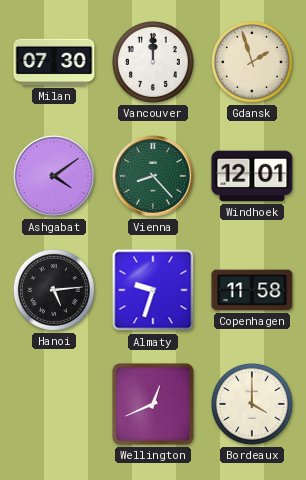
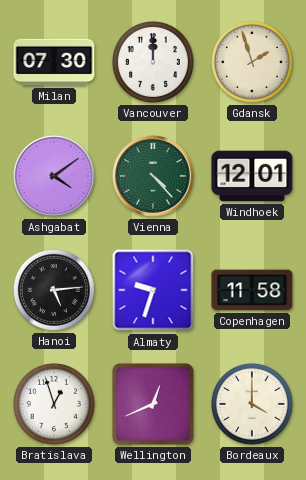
Vienna: 8:23 -> 4:23 (153, 176)
Bratislava: none -> 12:57 (54, 404)
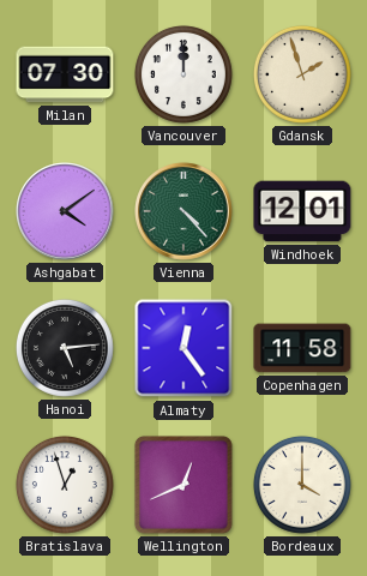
Almaty: 9:33 -> 12:24 (183, 348)
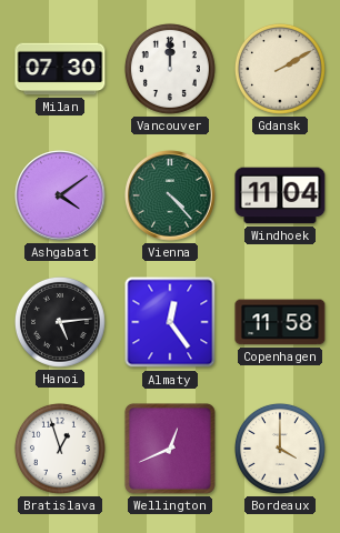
Gdansk: 1:57 -> 2:10 (280, 69)
Windhoek: 12:01 -> 11:04 (280, 195)
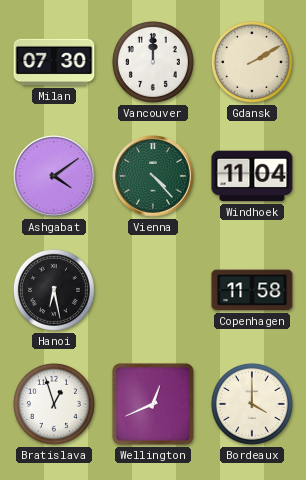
Hanoi: 5:14 -> 6:28 (54, 290)
Almaty: 12:24 -> none (170, 322)
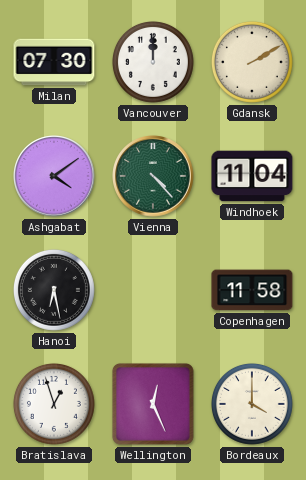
Wellington: 12:41 -> 12:26 (153, 404)
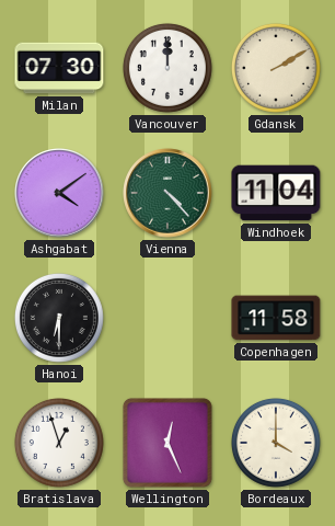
Hanoi: 6:28 -> 6:30 (59, 318)
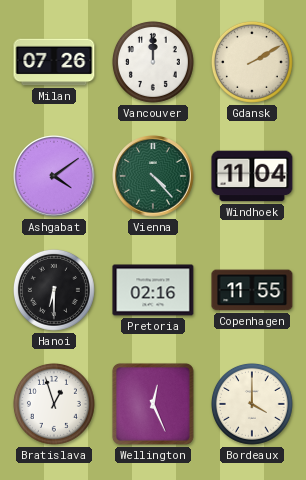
Milan: 07:30 -> 07:26 (54, 62)
Pretoria: none -> 02:16 (153, 290)
Copenhagen: 11:58 -> 11:55 (252, 290)
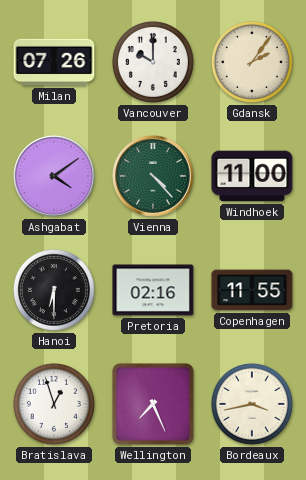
Vancouver: 12:00 -> 10:00 (153, 62)
Gdansk: 2:10 -> 2:06 (252, 62)
Windhoek: 11:04 -> 11:00 (252, 176)
Wellington: 12:26 -> 7:26 (153, 404)
Bordeaux: 4:00 -> 3:43 (252, 404)
